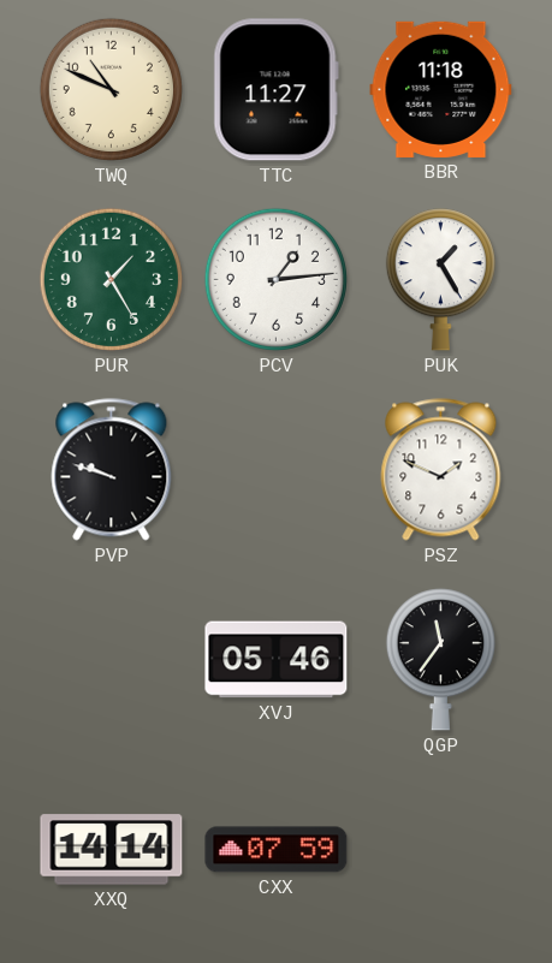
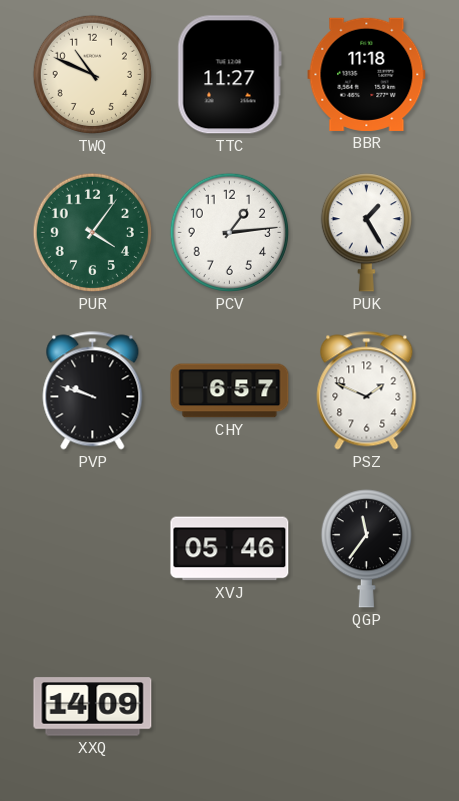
PUR: 1:25 -> 4:06 (92, 232)
CHY: none -> 6:57 (230, 391)
XXQ: 14:14 -> 14:09 (93, 707)
CXX: 07:59 -> none (277, 850)
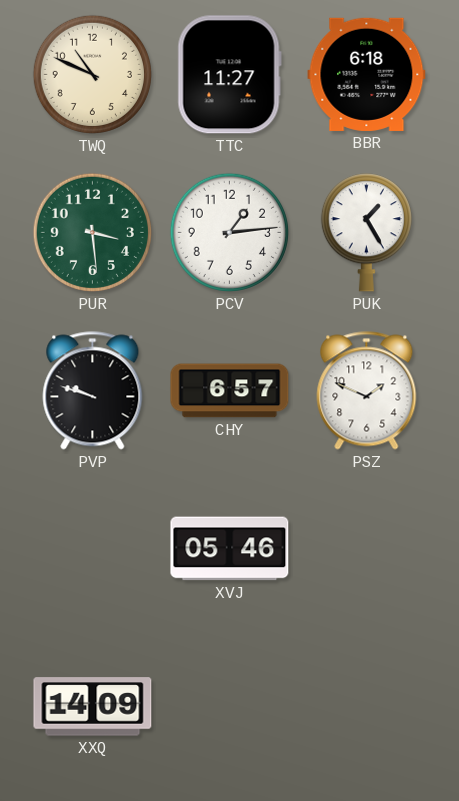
BBR: 11:18 -> 6:18 (367, 74)
PUR: 4:06 -> 3:29 (92, 232)
QGP: 11:36 -> none (366, 549)
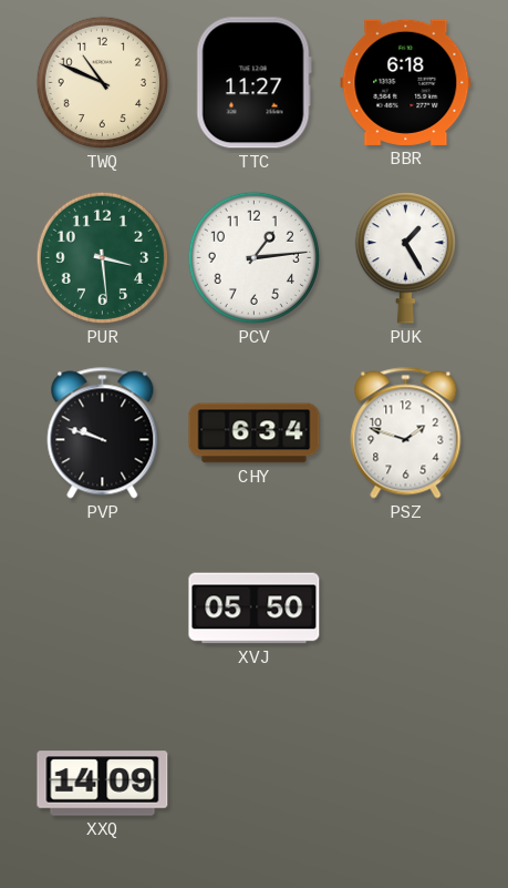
CHY: 6:57 -> 6:34 (255, 433)
PSZ: 1:49 -> 1:48 (406, 433)
XVJ: 05:46 -> 05:50 (255, 609)
